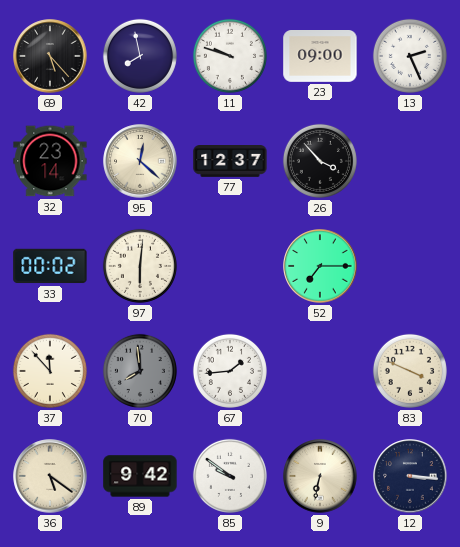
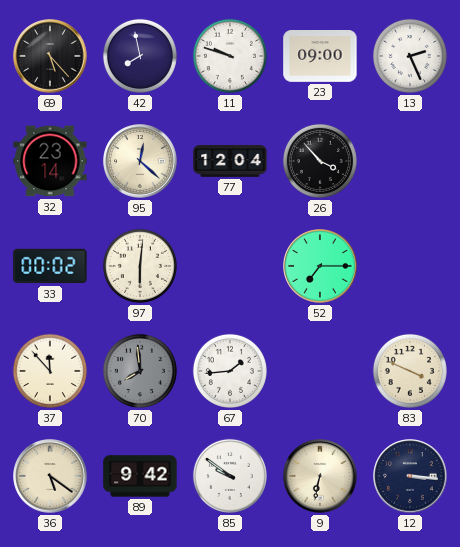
77: 12:37 -> 12:04 (230, 162)
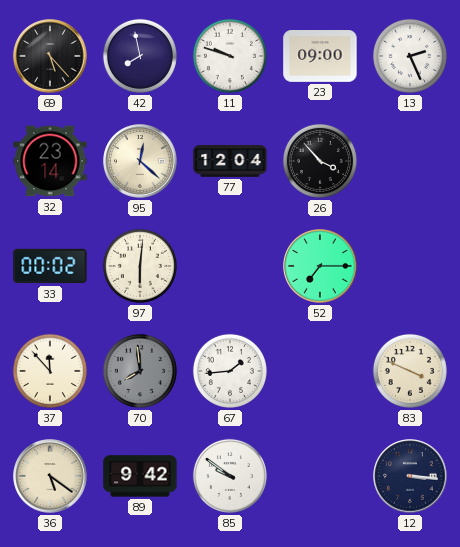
9: 6:32 -> none (320, 476)
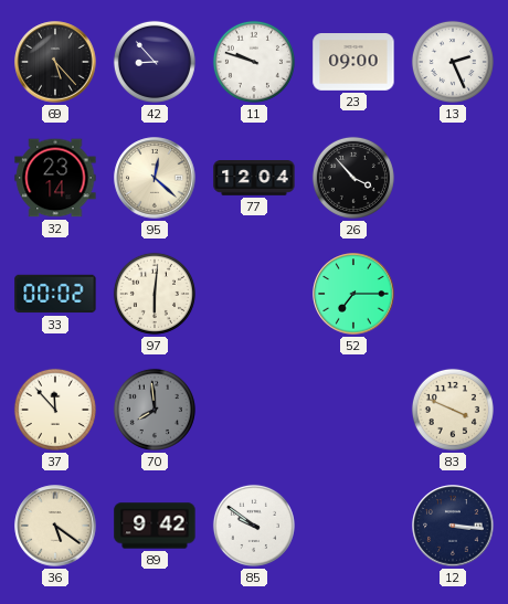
42: 7:58 -> 8:53 (155, 62)
67: 1:44 -> none (230, 371)
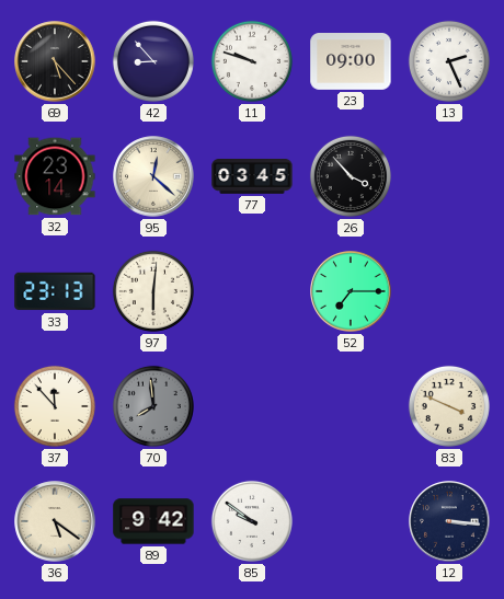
77: 12:04 -> 03:45 (252, 177)
33: 00:02 -> 23:13 (55, 291)
